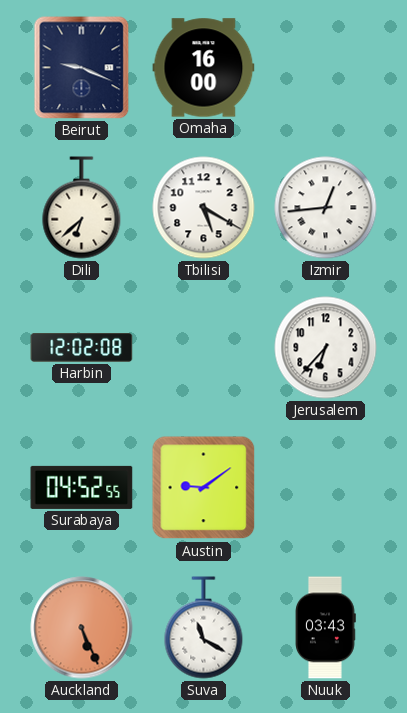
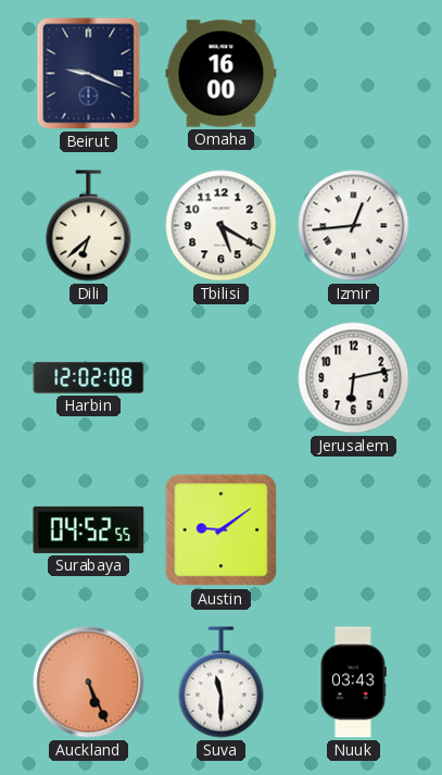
Jerusalem: 6:37 -> 6:13 (354, 378)
Suva: 11:20 -> 11:30 (222, 683)
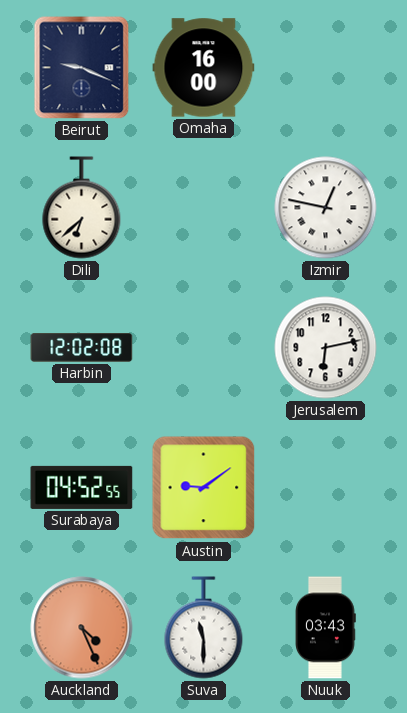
Tbilisi: 5:20 -> none (222, 226)
Izmir: 12:44 -> 12:47 (326, 208)
Auckland: 5:26 -> 4:26 (82, 628)
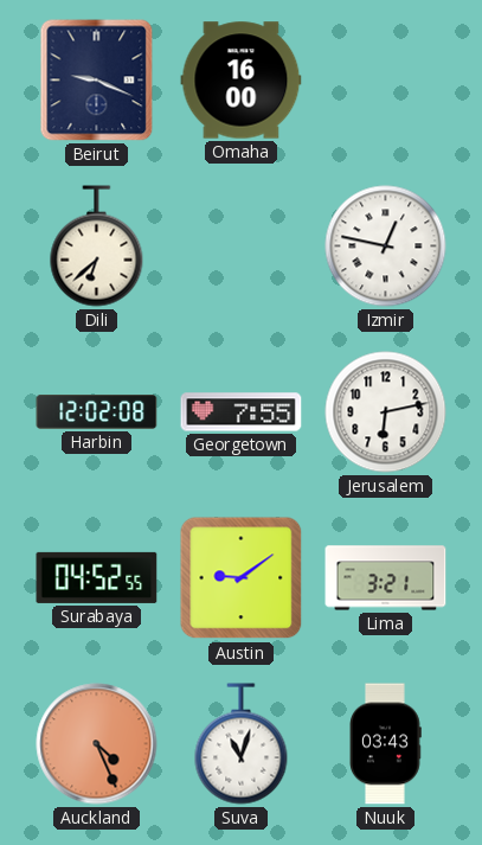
Georgetown: none -> 7:55 (242, 412)
Lima: none -> 3:21 (386, 578)
Suva: 11:30 -> 11:03 (242, 744)
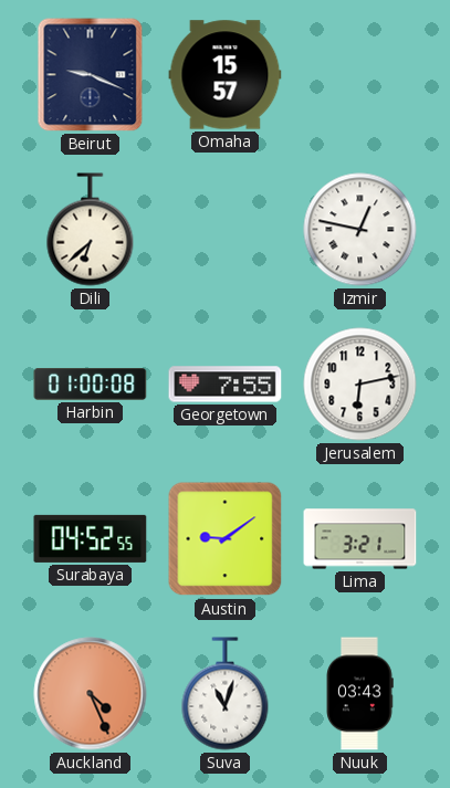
Omaha: 16:00 -> 15:57 (226, 75)
Harbin: 12:02 -> 01:00 (91, 385)
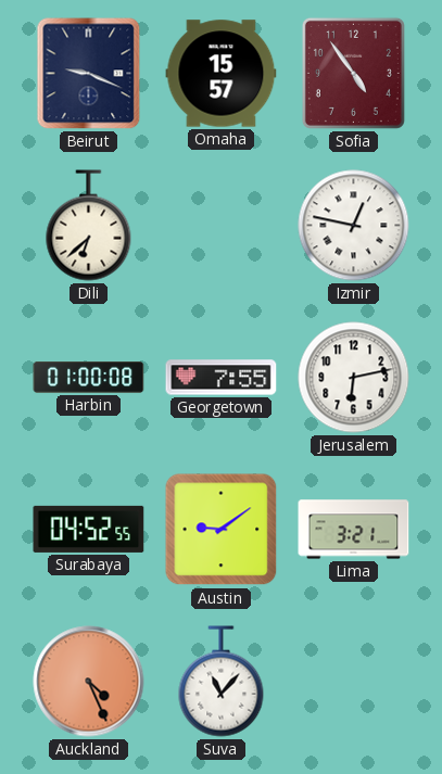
Sofia: none -> 4:54 (353, 73)
Suva: 11:03 -> 11:07 (222, 682)
Nuuk: 03:43 -> none (359, 694)
